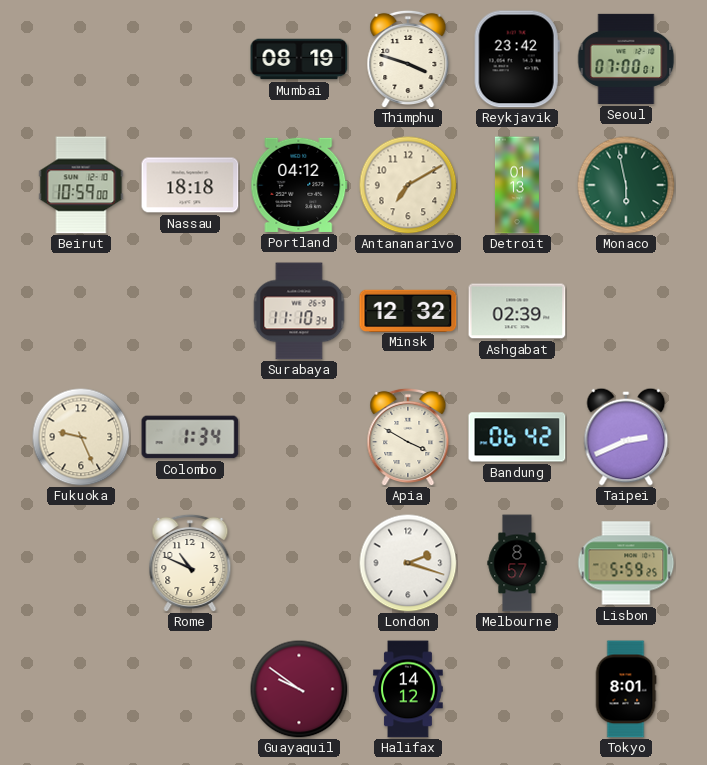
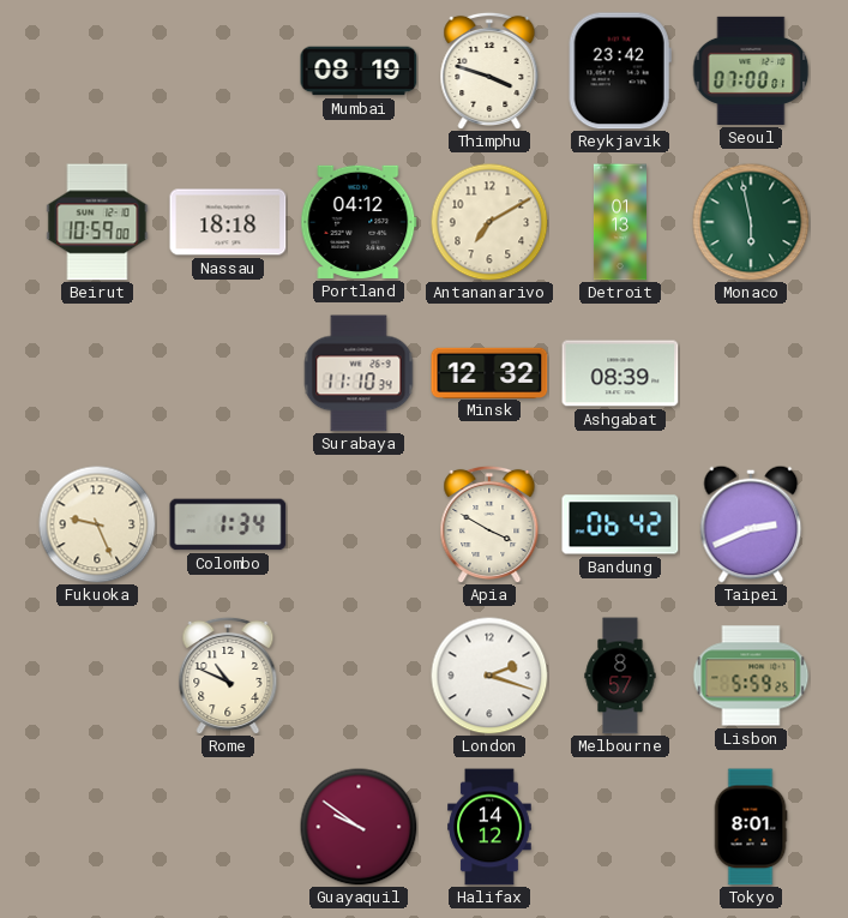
Ashgabat: 02:39 -> 08:39 (620, 373)
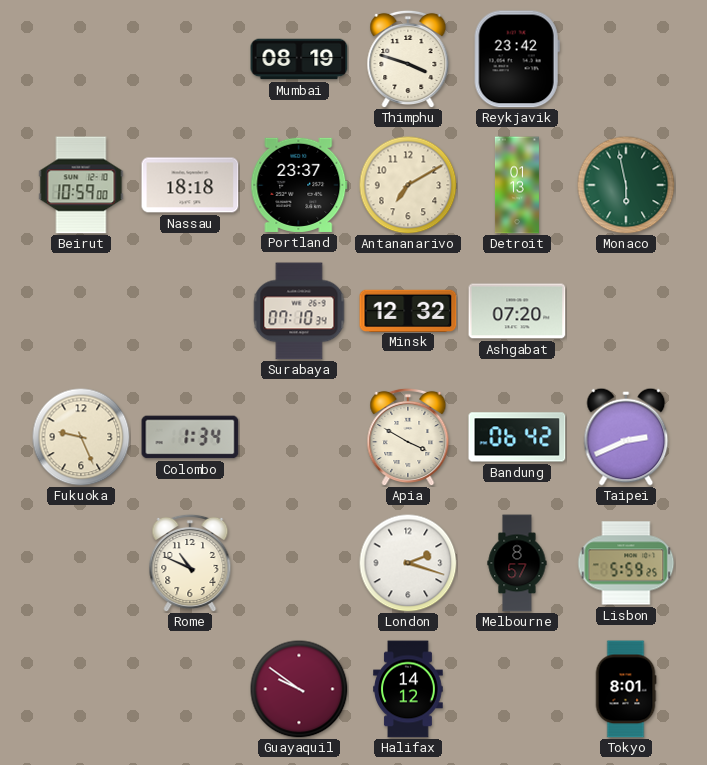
Seoul: 07:00 -> none (751, 71)
Portland: 04:12 -> 23:37 (299, 185)
Surabaya: 11:10 -> 07:10 (299, 311)
Ashgabat: 08:39 -> 07:20 (517, 311)
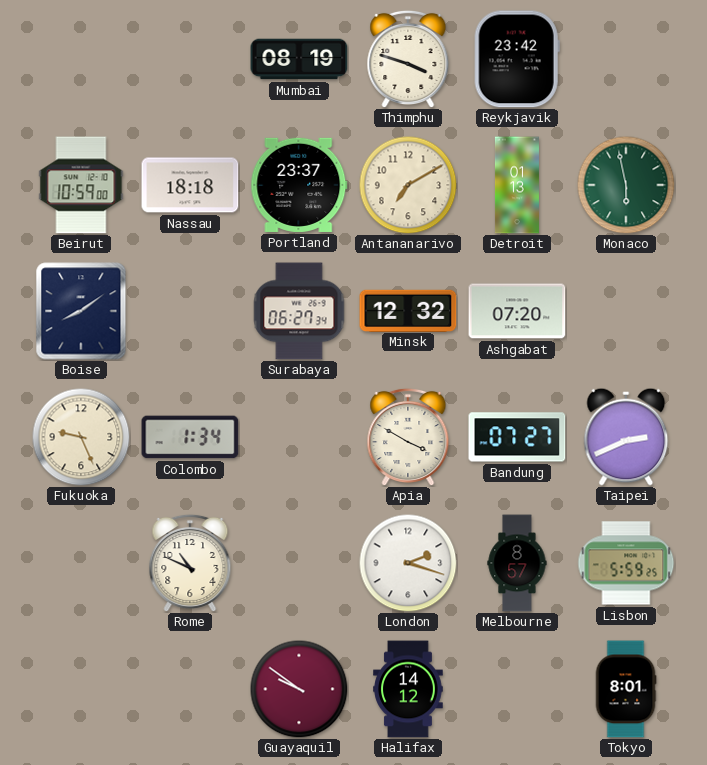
Boise: none -> 8:09 (81, 311)
Surabaya: 07:10 -> 06:27 (299, 311)
Bandung: 06:42 -> 07:27 (517, 437)
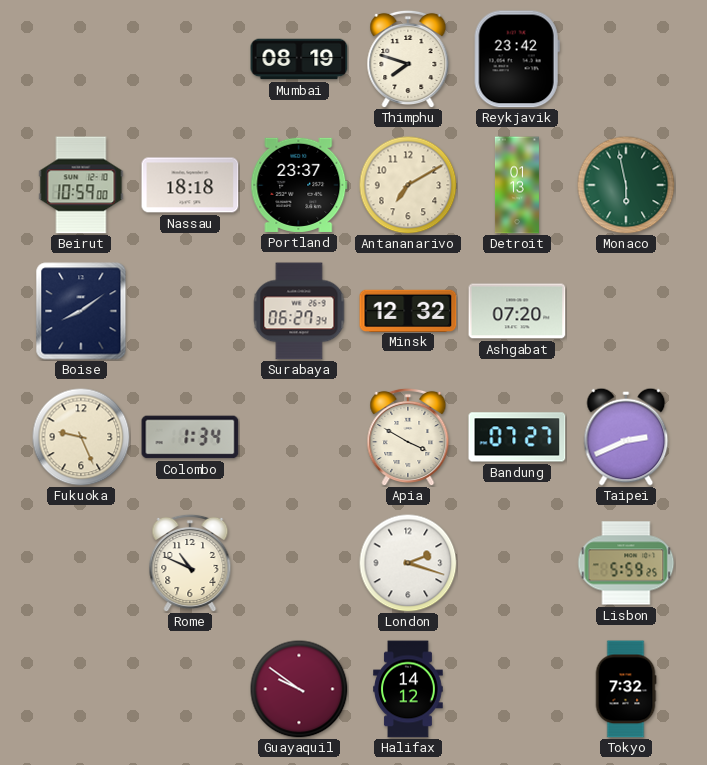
Thimphu: 3:48 -> 7:48 (408, 59)
Melbourne: 8:57 -> none (517, 563)
Tokyo: 8:01 -> 7:32 (626, 689)
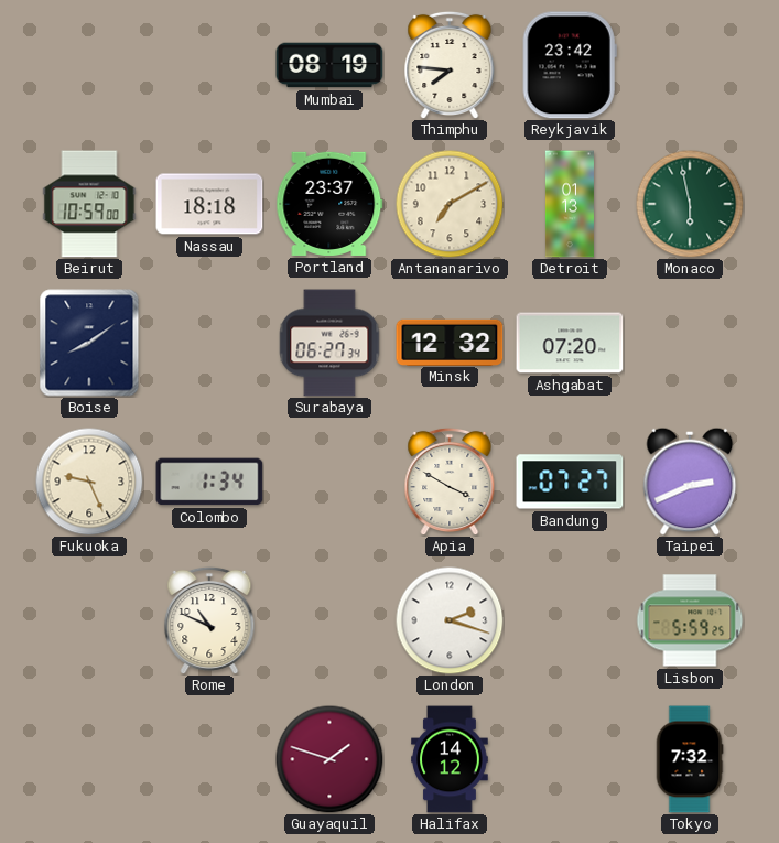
Thimphu: 7:48 -> 7:46 (450, 65)
Guayaquil: 9:51 -> 1:48 (329, 759)
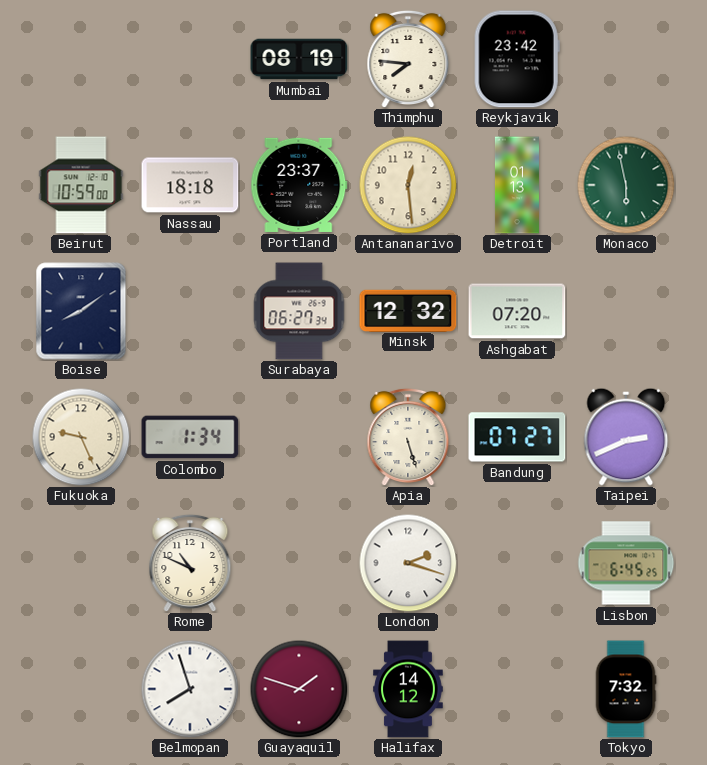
Antananarivo: 7:10 -> 12:29 (408, 185)
Apia: 3:50 -> 5:27 (408, 437)
Lisbon: 5:59 -> 6:45 (626, 563)
Belmopan: none -> 7:57 (190, 689)
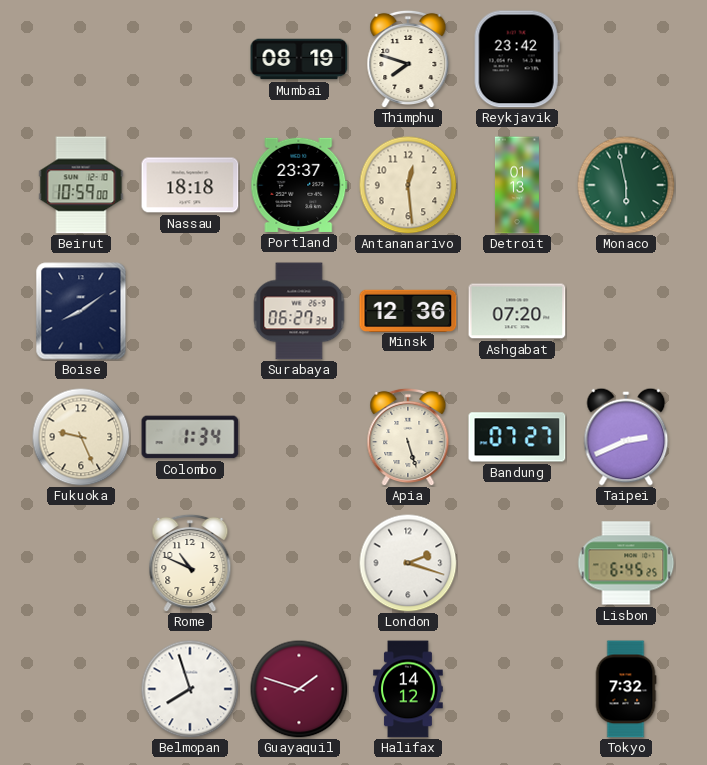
Thimphu: 7:46 -> 7:48 (408, 59)
Minsk: 12:32 -> 12:36 (408, 310)
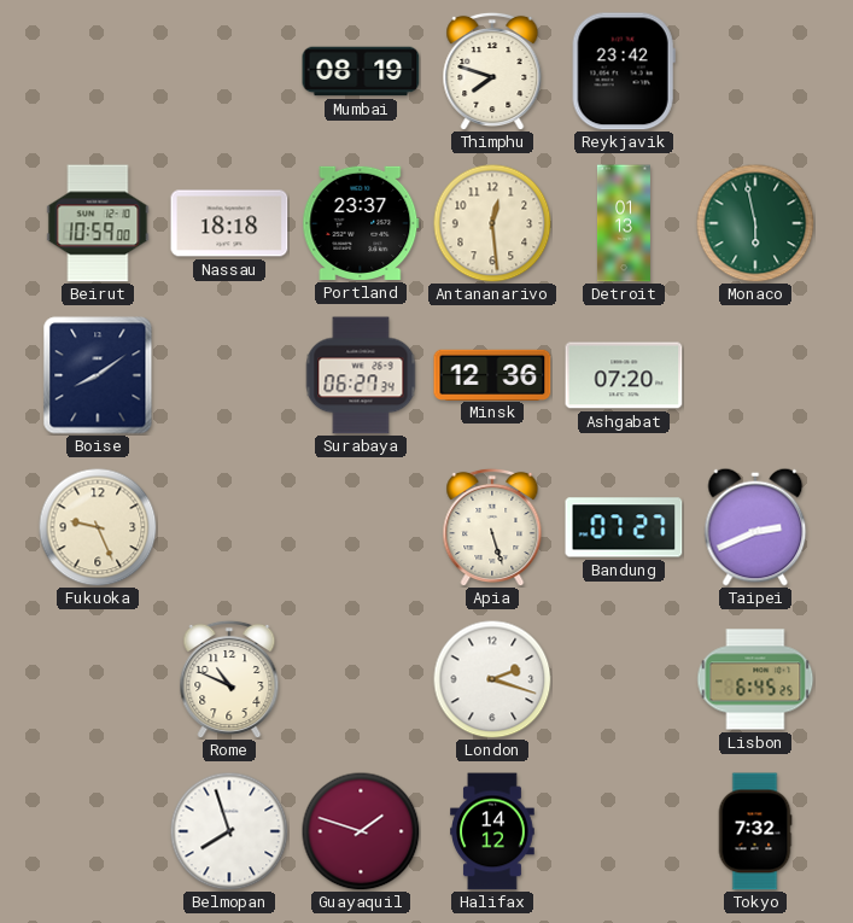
Colombo: 1:34 -> none (190, 437)
